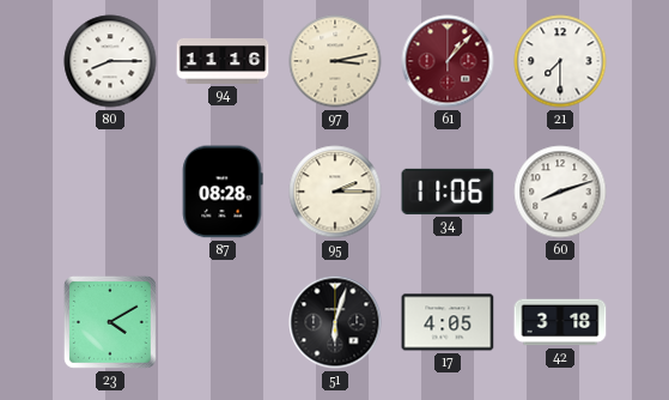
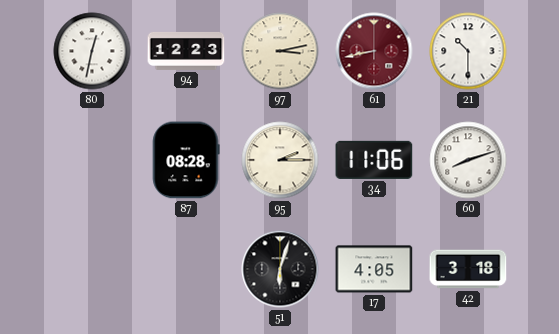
80: 8:15 -> 12:32 (92, 51)
94: 11:16 -> 12:23 (186, 51)
61: 1:07 -> 8:43 (374, 51)
21: 7:30 -> 10:30 (468, 51)
23: 4:10 -> none (110, 322)
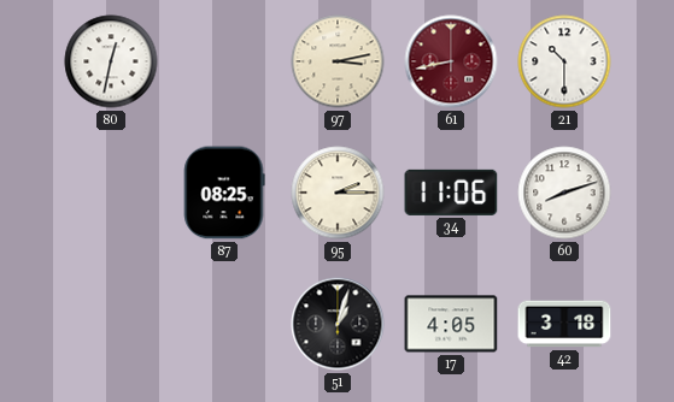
94: 12:23 -> none (186, 51)
87: 08:28 -> 08:25 (224, 193)
51: 6:03 -> 1:03 (338, 324)
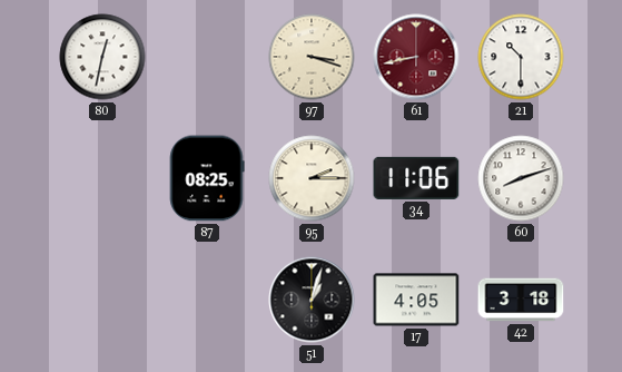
97: 3:13 -> 3:18 (312, 57)
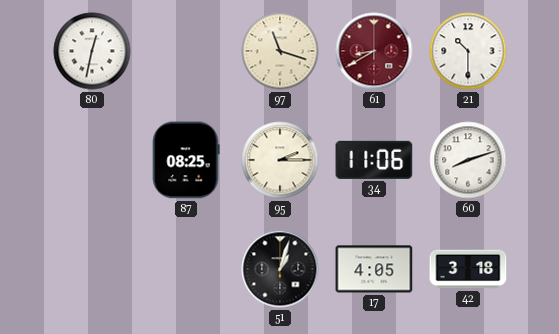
97: 3:18 -> 11:18 (280, 51)
61: 8:43 -> 8:40 (374, 51)
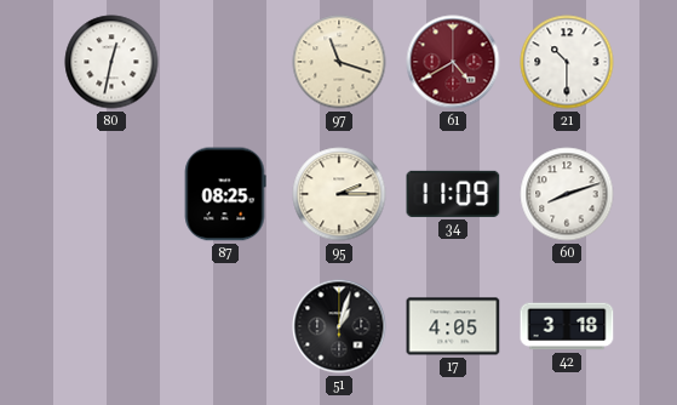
61: 8:40 -> 4:40 (453, 62)
34: 11:06 -> 11:09 (453, 194)
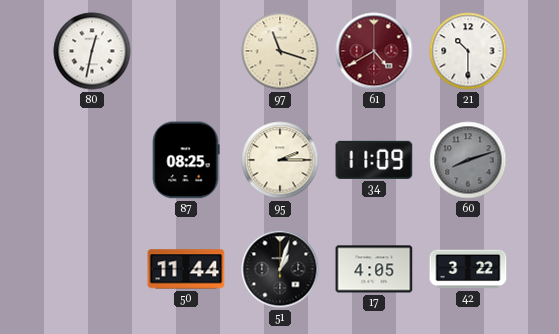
60 dial: white -> grey (468, 160)
50: none -> 11:44 (186, 269)
42: 3:18 -> 3:22 (468, 269)
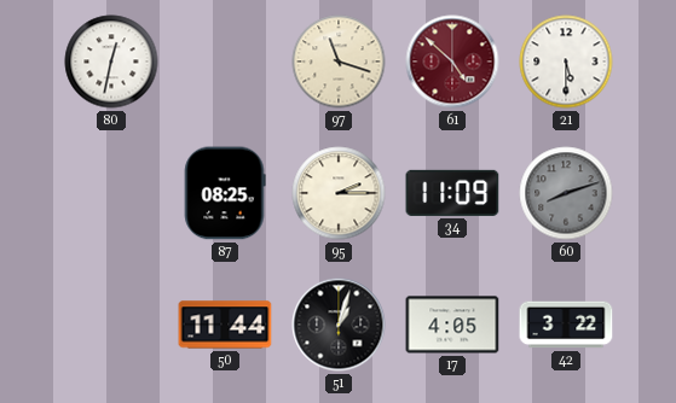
61: 4:40 -> 4:52 (452, 62)
21: 10:30 -> 5:30 (566, 62)
